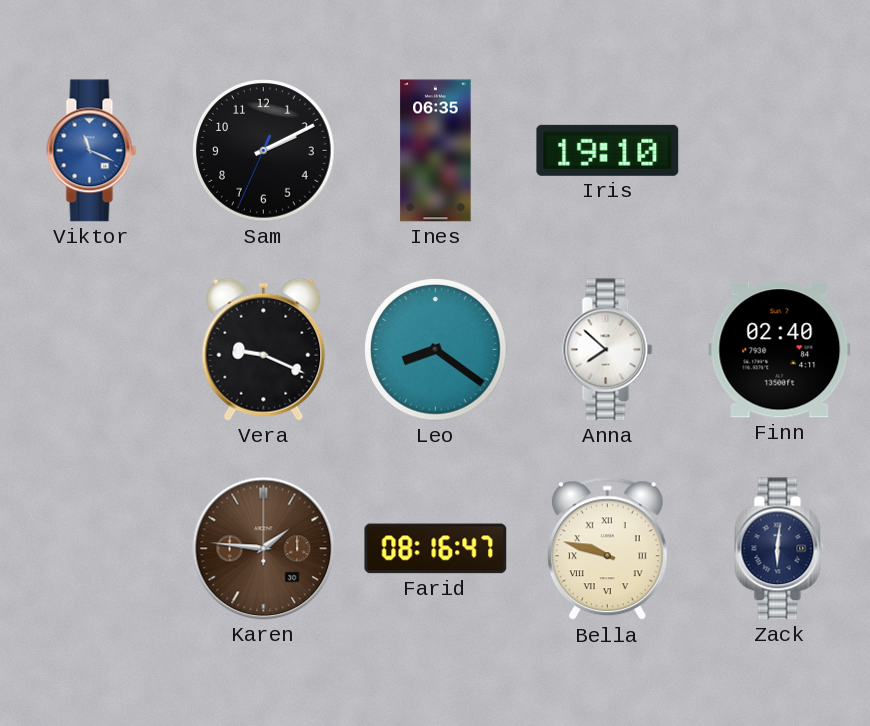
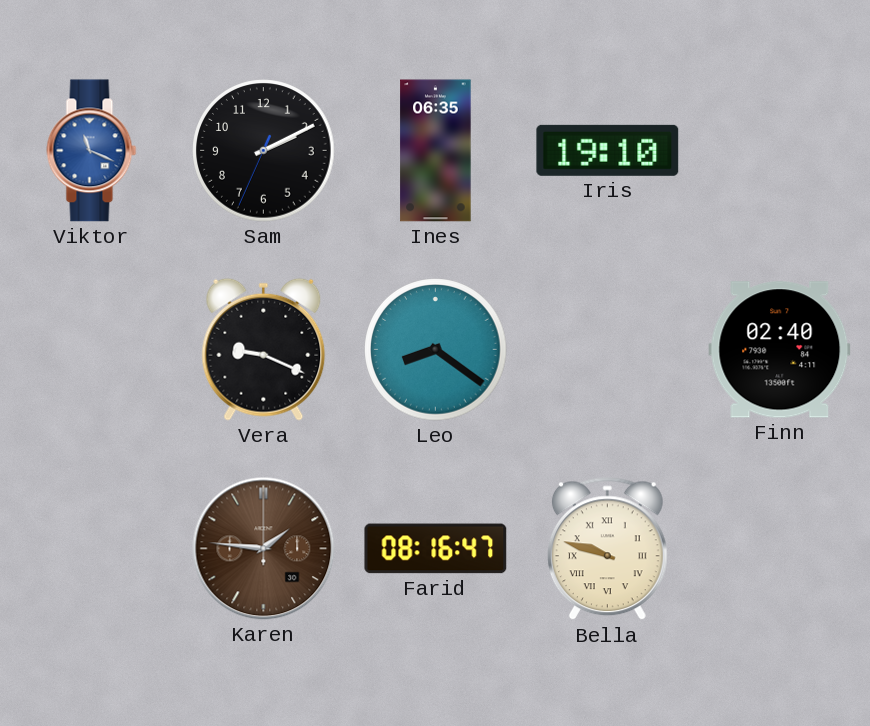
Anna: 7:52 -> none (608, 350)
Zack: 6:01 -> none (780, 549)
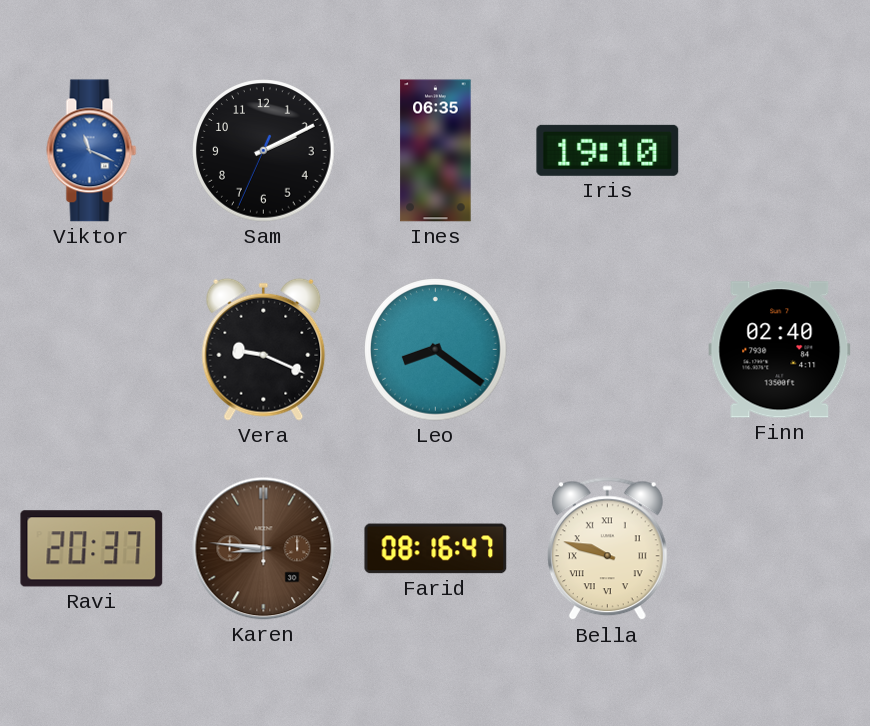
Ravi: none -> 20:37 (92, 549)
Karen: 1:46 -> 8:46 (264, 549)
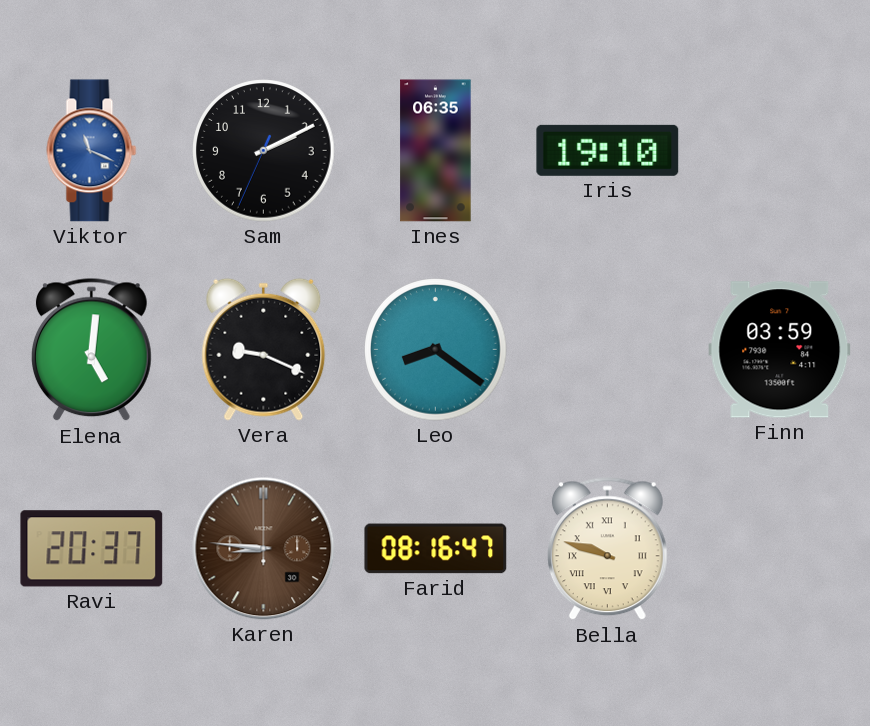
Elena: none -> 5:01 (91, 350)
Finn: 02:40 -> 03:59 (780, 350)
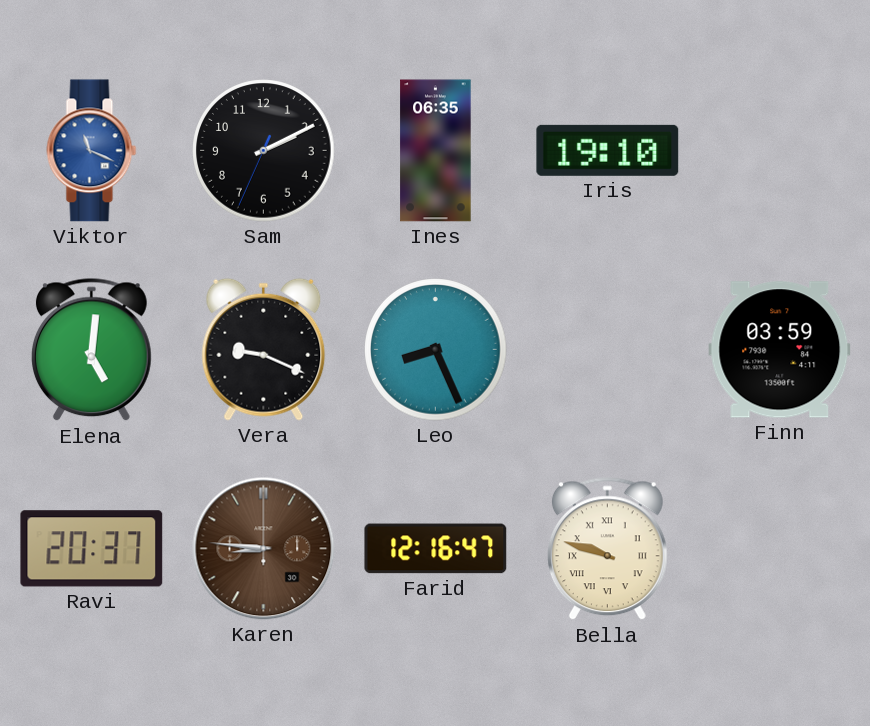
Leo: 8:21 -> 8:26 (436, 350)
Farid: 08:16 -> 12:16 (436, 549)
